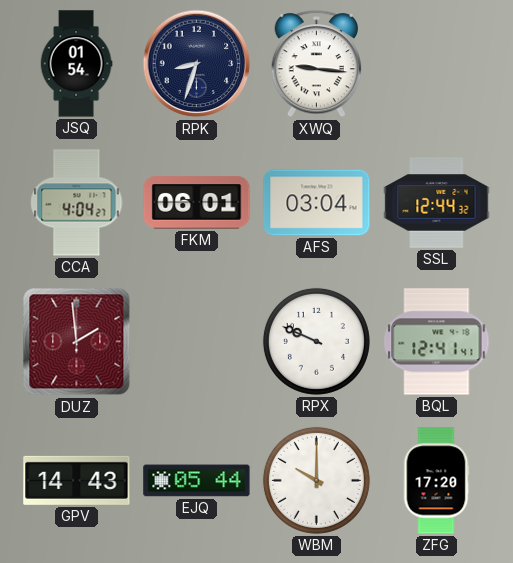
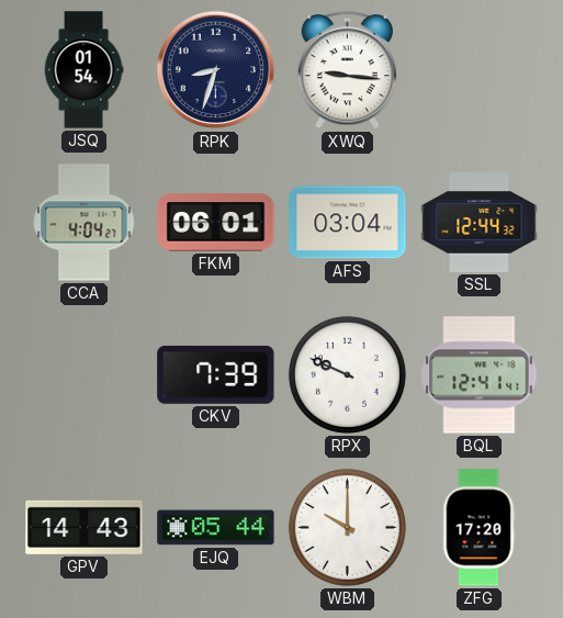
DUZ: 1:59 -> none (77, 342)
CKV: none -> 7:39 (216, 374)
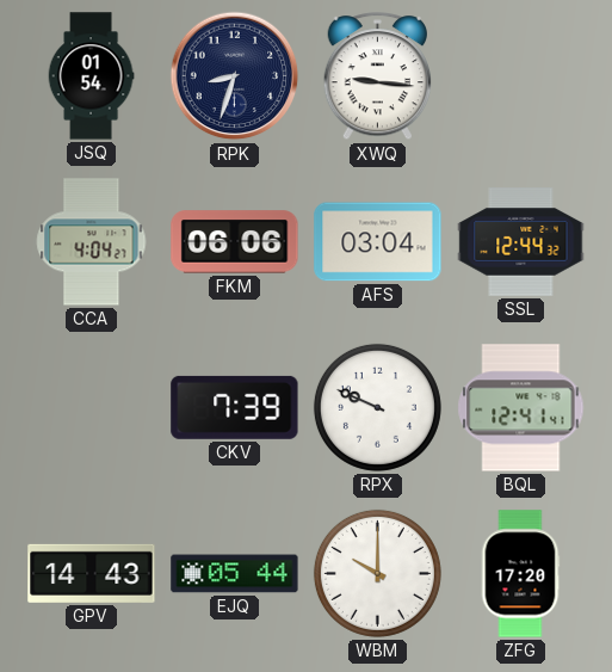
FKM: 06:01 -> 06:06 (235, 242)
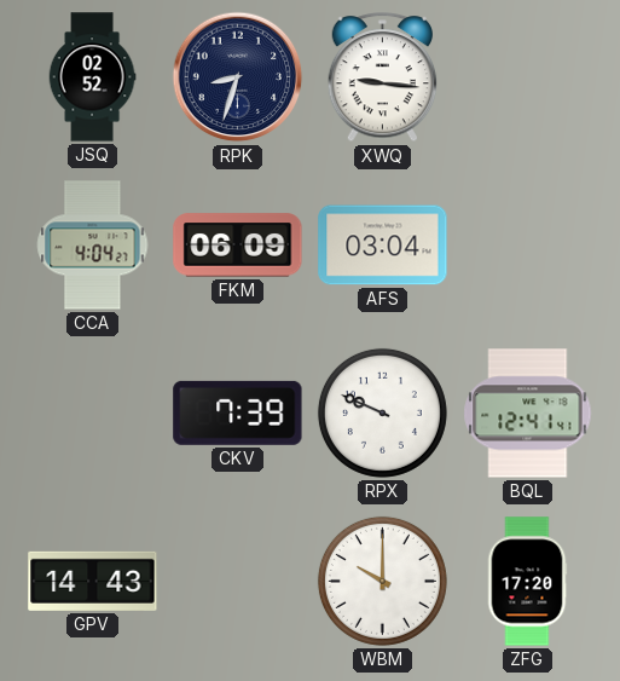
JSQ: 01:54 -> 02:52 (92, 77)
FKM: 06:06 -> 06:09 (238, 246)
SSL: 12:44 -> none (521, 242)
EJQ: 05:44 -> none (235, 574)
